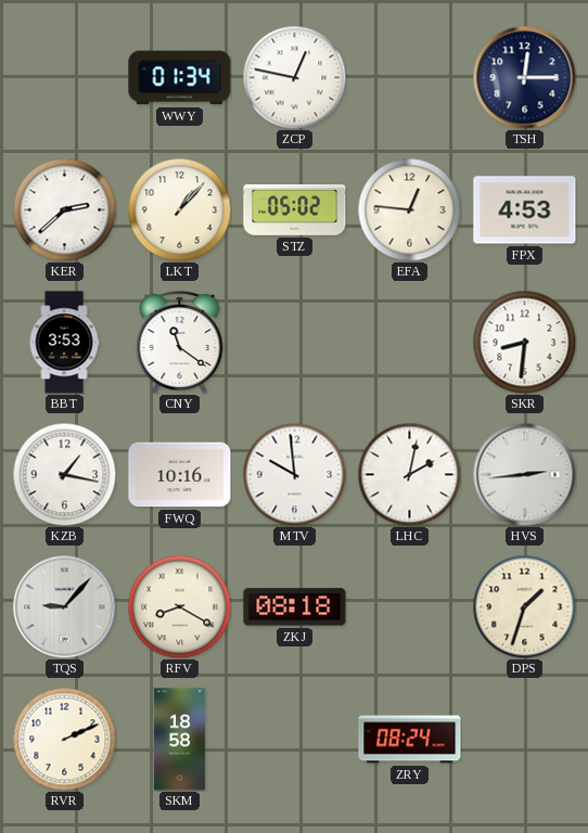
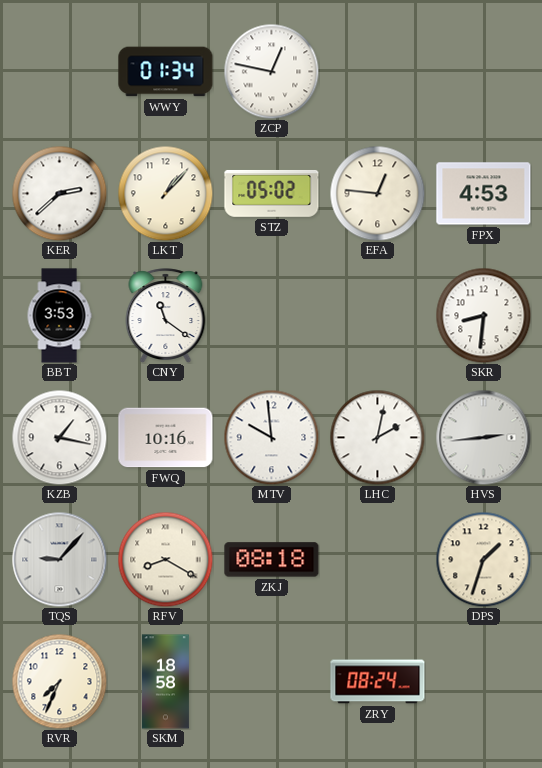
TSH: 12:15 -> none (524, 77)
RVR: 2:11 -> 7:34 (59, 681)
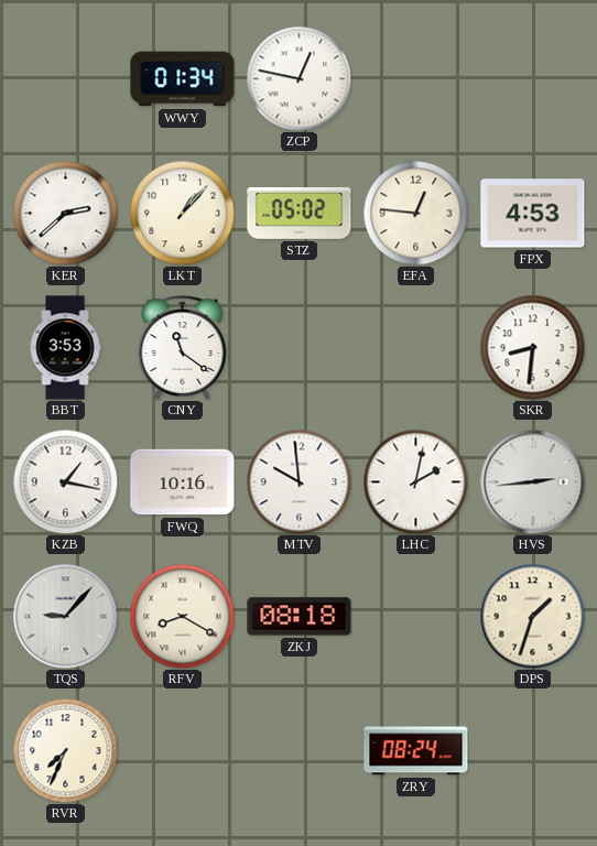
SKM: 18:58 -> none (165, 682)
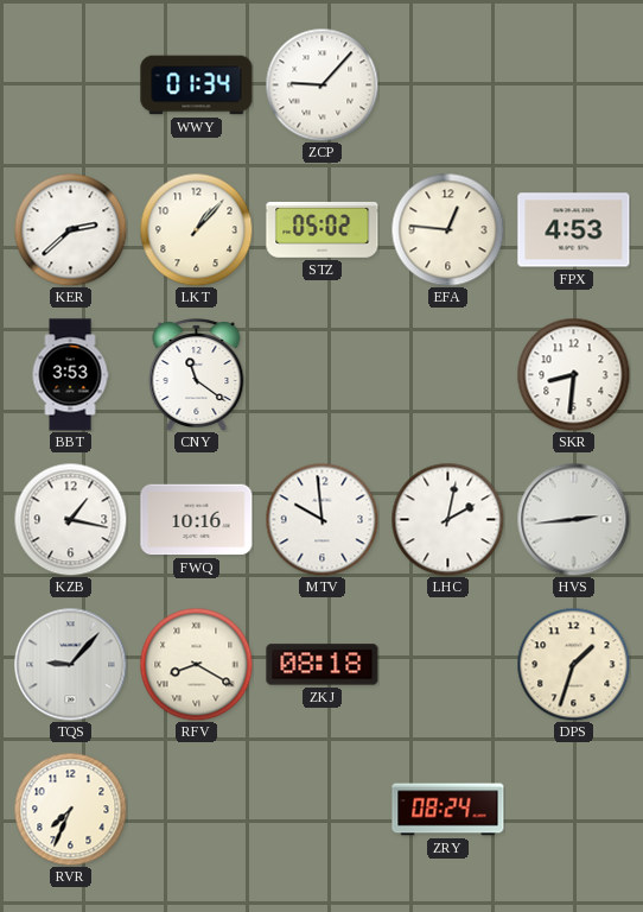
ZCP: 12:47 -> 9:07 (321, 84)
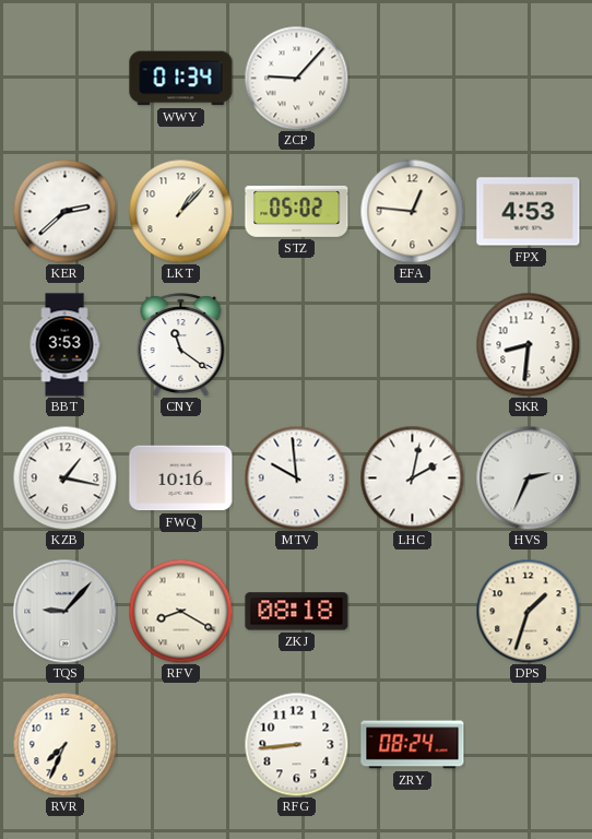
HVS: 2:44 -> 2:34 (528, 477)
RFG: none -> 8:44 (296, 744)
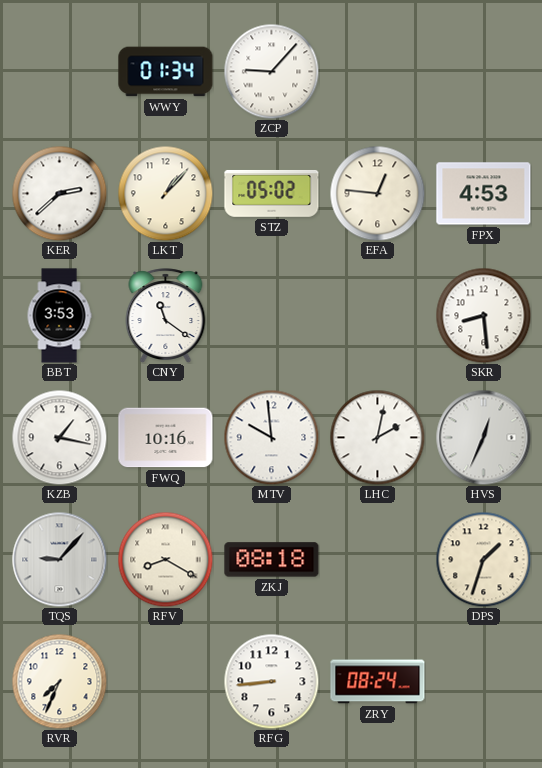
SKR: 8:31 -> 8:29 (483, 315)
HVS: 2:34 -> 12:34 (483, 437)
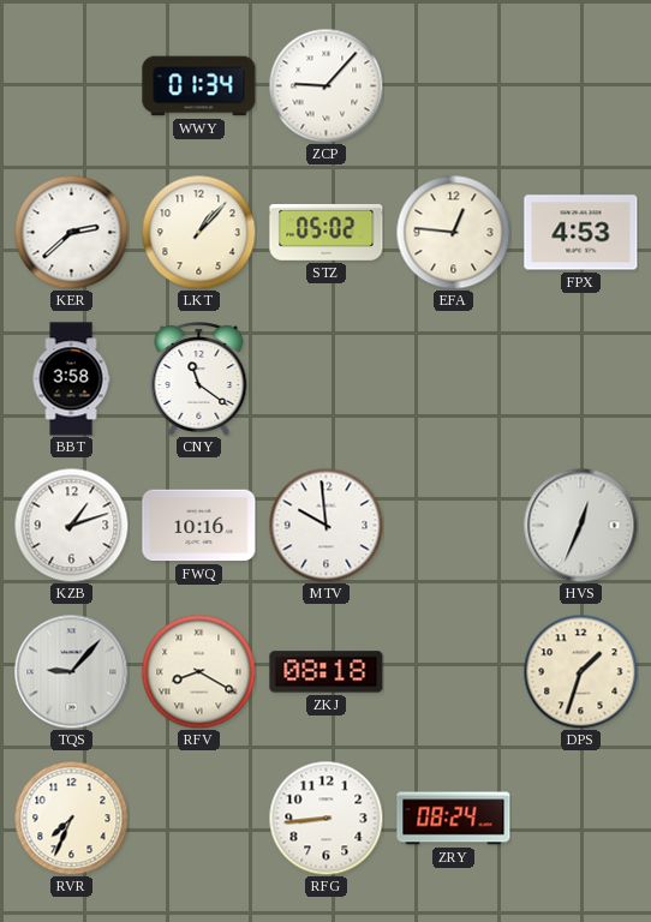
BBT: 3:53 -> 3:58 (71, 379)
SKR: 8:29 -> none (483, 315)
KZB: 1:17 -> 1:12 (71, 525)
LHC: 2:02 -> none (377, 437)
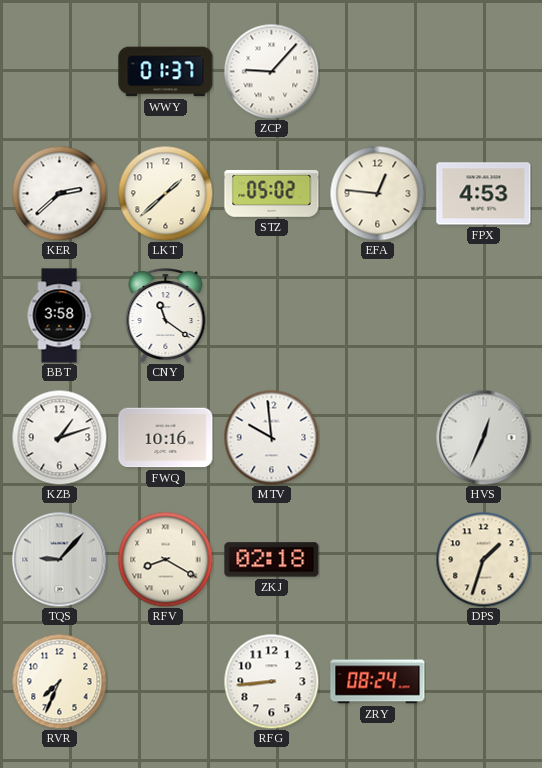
WWY: 01:34 -> 01:37 (166, 72)
LKT: 1:07 -> 1:38 (165, 193)
ZKJ: 08:18 -> 02:18 (272, 560)
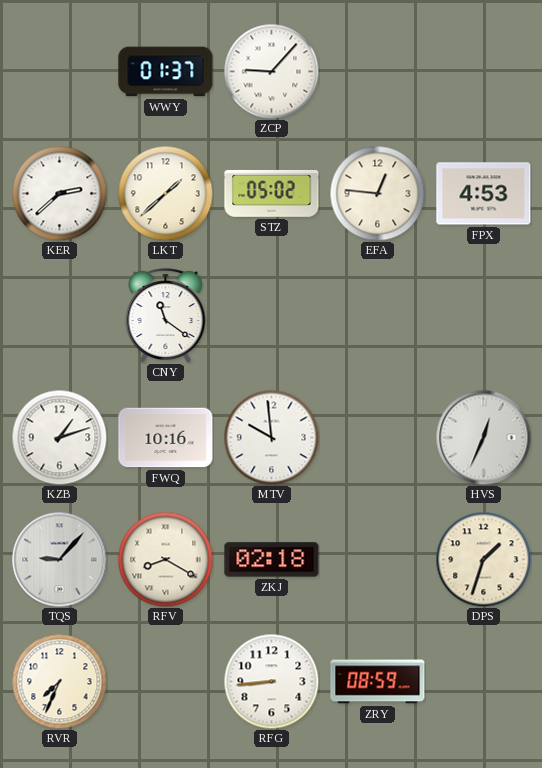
BBT: 3:58 -> none (59, 316)
ZRY: 08:24 -> 08:59 (378, 682)
